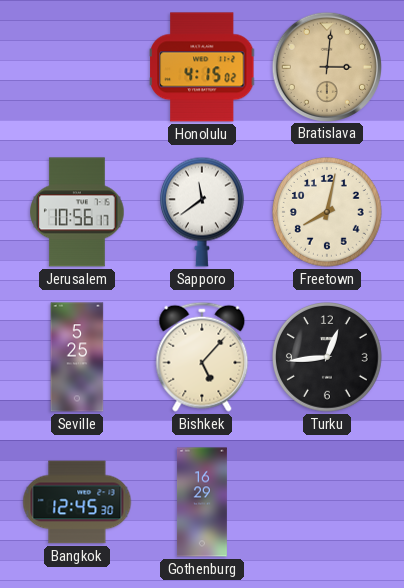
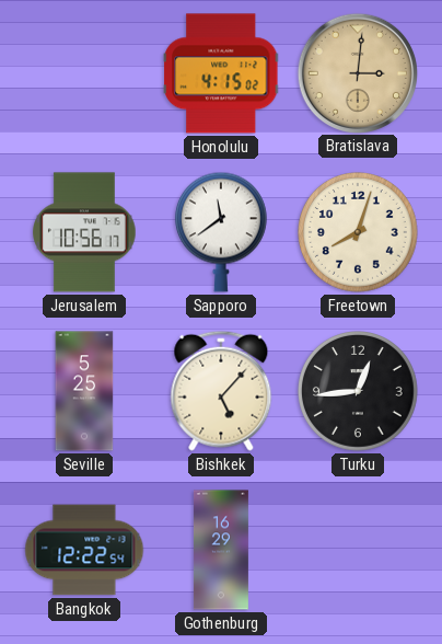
Freetown: 8:02 -> 8:03 (359, 233)
Bangkok: 12:45 -> 12:22 (84, 550)
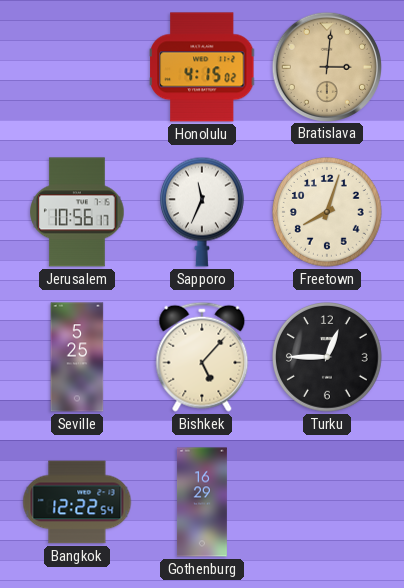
Sapporo: 11:39 -> 11:34 (202, 212)
Turku: 12:44 -> 12:45 (328, 358)
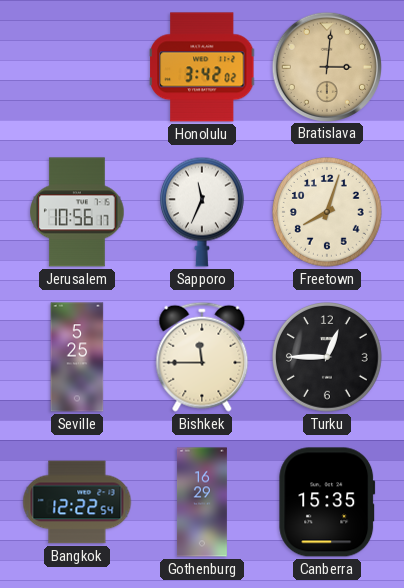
Honolulu: 4:15 -> 3:42 (203, 67)
Bishkek: 5:07 -> 11:45 (202, 357)
Canberra: none -> 15:35 (327, 502)
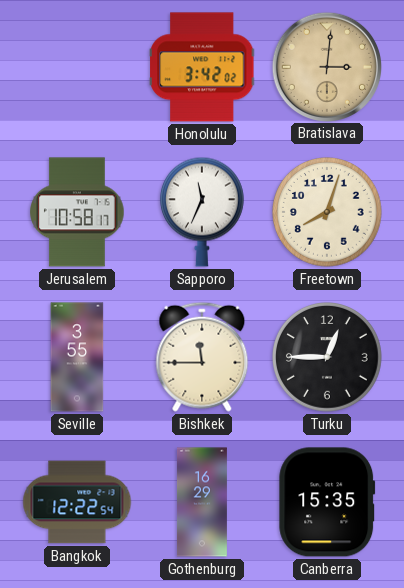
Jerusalem: 10:56 -> 10:58 (77, 212)
Seville: 5:25 -> 3:55 (77, 357)
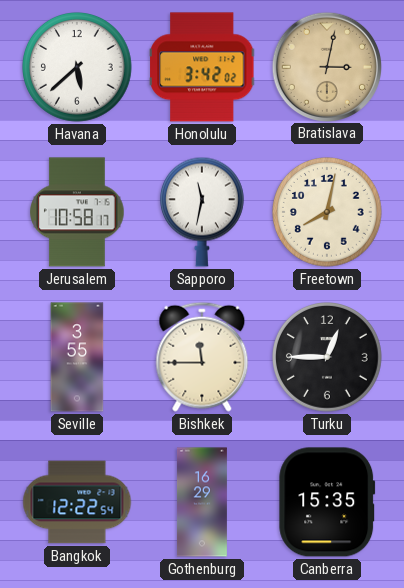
Havana: none -> 5:38 (78, 68)
Bratislava: 3:01 -> 3:02 (326, 66)
Sapporo: 11:34 -> 11:32 (202, 212)
Freetown: 8:03 -> 8:02 (328, 213)
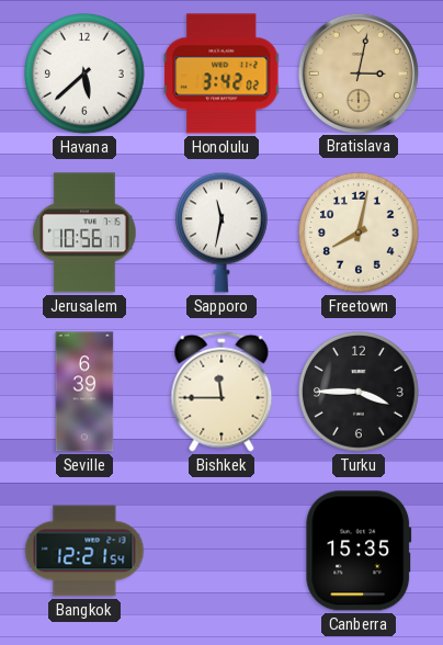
Jerusalem: 10:58 -> 10:56 (84, 233)
Seville: 3:55 -> 6:39 (84, 392)
Turku: 12:45 -> 3:45 (360, 393)
Bangkok: 12:22 -> 12:21 (84, 551)
Gothenburg: 16:29 -> none (202, 502)
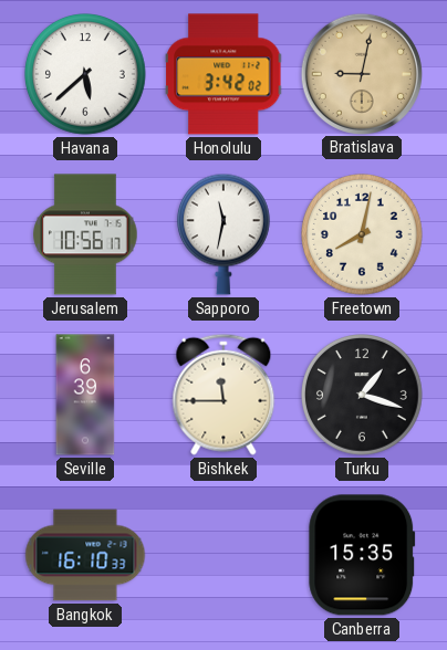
Bratislava: 3:02 -> 9:02 (361, 73)
Turku: 3:45 -> 1:18 (363, 396)
Bangkok: 12:21 -> 16:10 (85, 555)
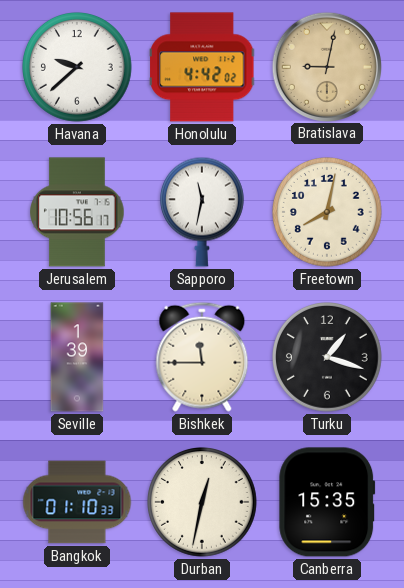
Havana: 5:38 -> 9:38 (78, 68)
Honolulu: 3:42 -> 4:42 (203, 67)
Seville: 6:39 -> 1:39 (77, 357)
Bangkok: 16:10 -> 01:10 (77, 502)
Durban: none -> 12:32 (203, 503)
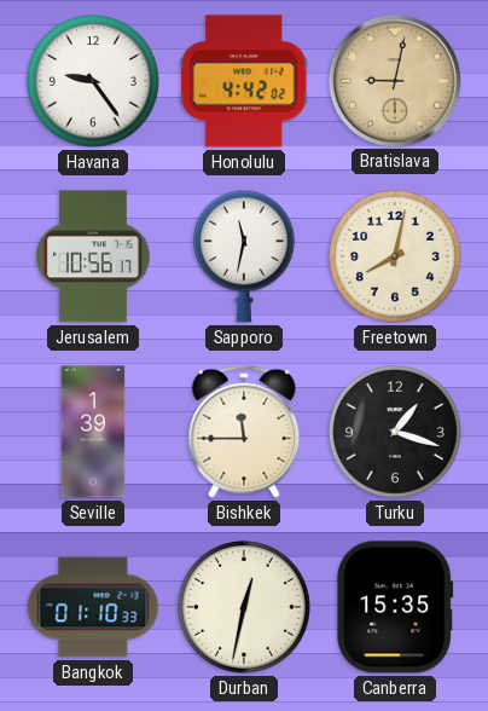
Havana: 9:38 -> 9:24 (94, 82)
